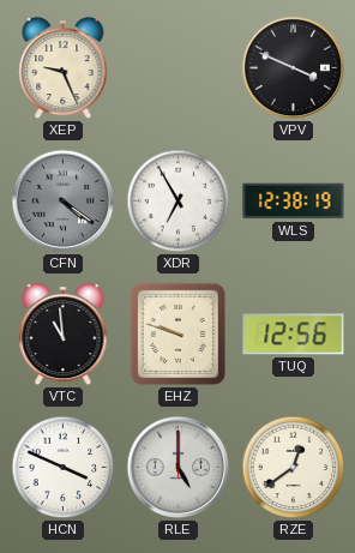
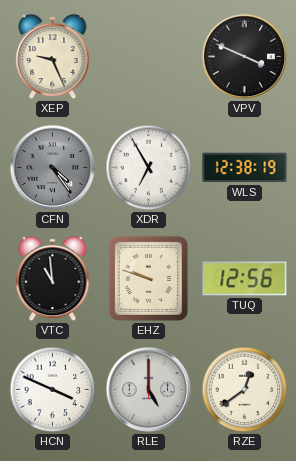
CFN: 4:21 -> 4:24 (53, 168)
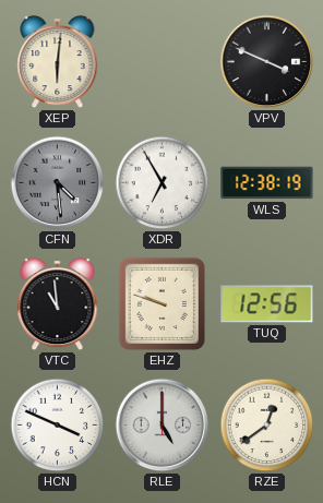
XEP: 9:26 -> 6:01 (58, 62)
CFN: 4:24 -> 4:29 (58, 183)
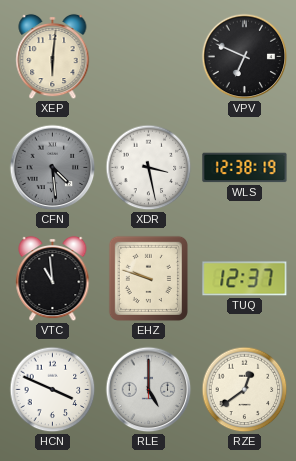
VPV: 3:49 -> 6:49 (245, 57)
XDR: 6:55 -> 3:28 (149, 168)
TUQ: 12:56 -> 12:37 (245, 279)
